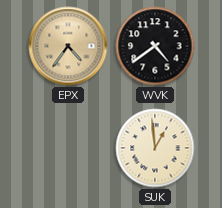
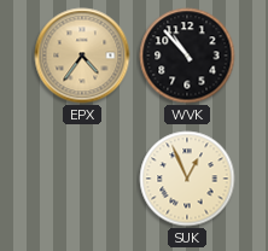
WVK: 4:39 -> 10:53 (187, 56)
SUK: 12:59 -> 12:56 (187, 179)
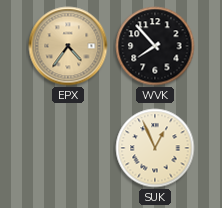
WVK: 10:53 -> 7:53 (155, 46)
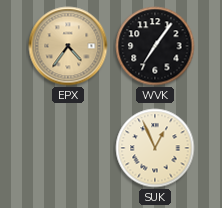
WVK: 7:53 -> 7:06 (155, 46)
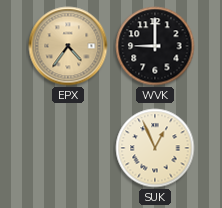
WVK: 7:06 -> 9:00 (155, 46)
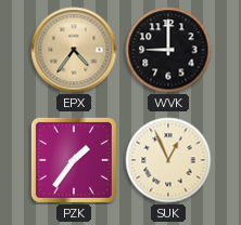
PZK: none -> 1:36 (74, 160)
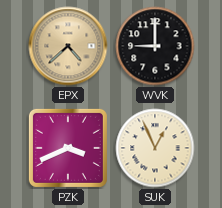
EPX: 4:36 -> 4:38 (68, 46)
PZK: 1:36 -> 3:41 (68, 148)
